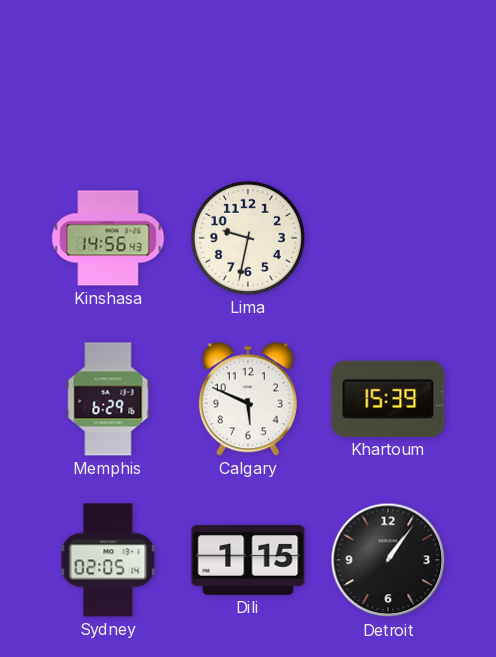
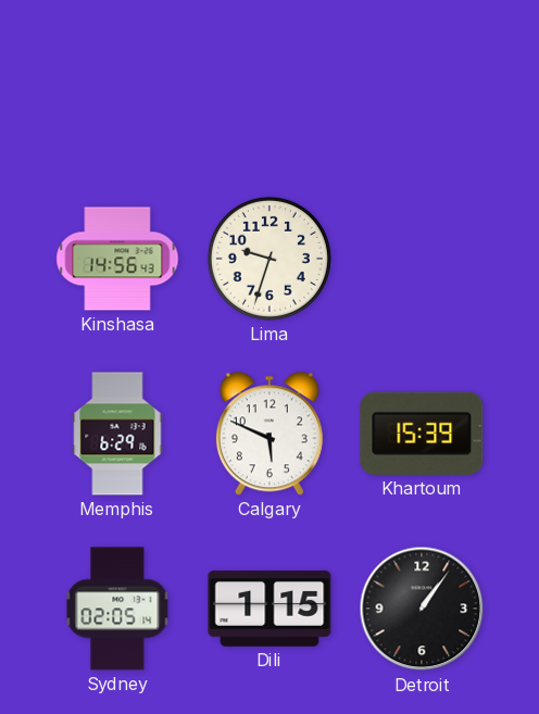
Lima: 9:32 -> 9:33 (269, 259)
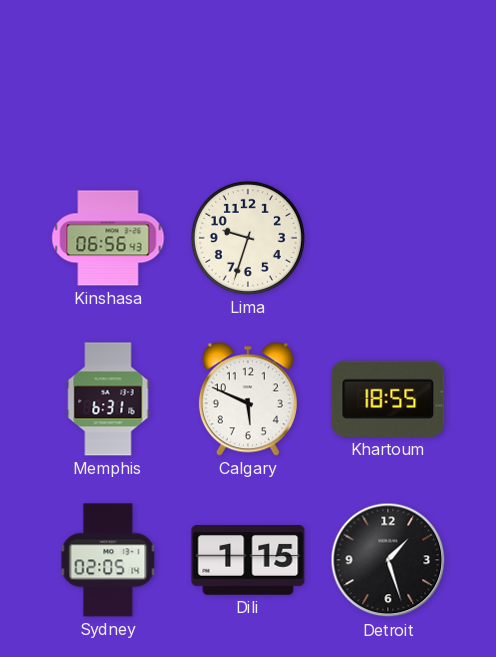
Kinshasa: 14:56 -> 06:56 (108, 238)
Memphis: 6:29 -> 6:31 (108, 399)
Khartoum: 15:39 -> 18:55 (388, 399)
Detroit: 1:06 -> 1:27 (388, 560)
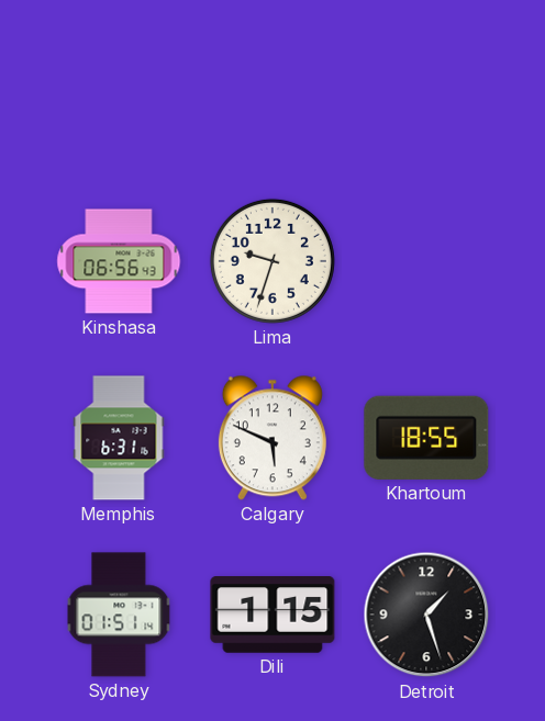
Sydney: 02:05 -> 01:51 (119, 615)
